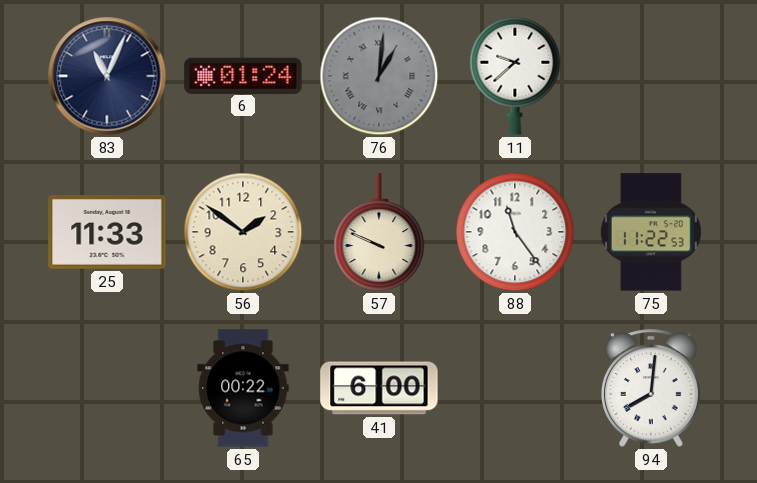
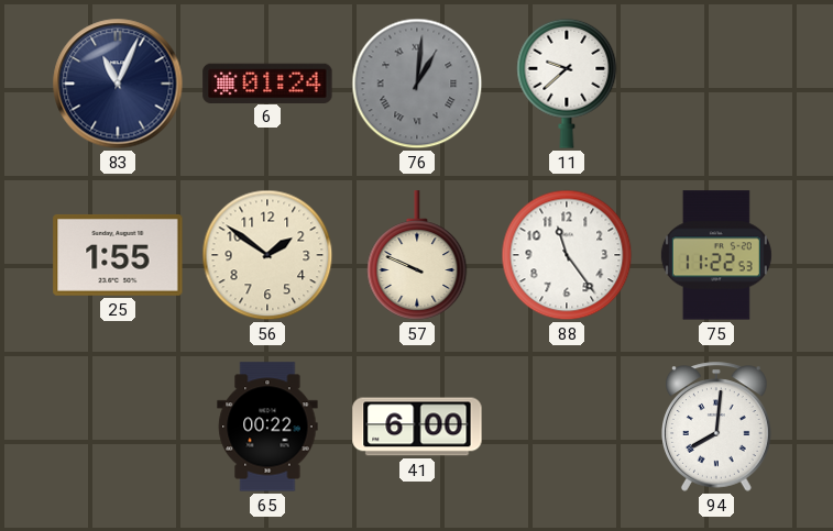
25: 11:33 -> 1:55 (118, 255)
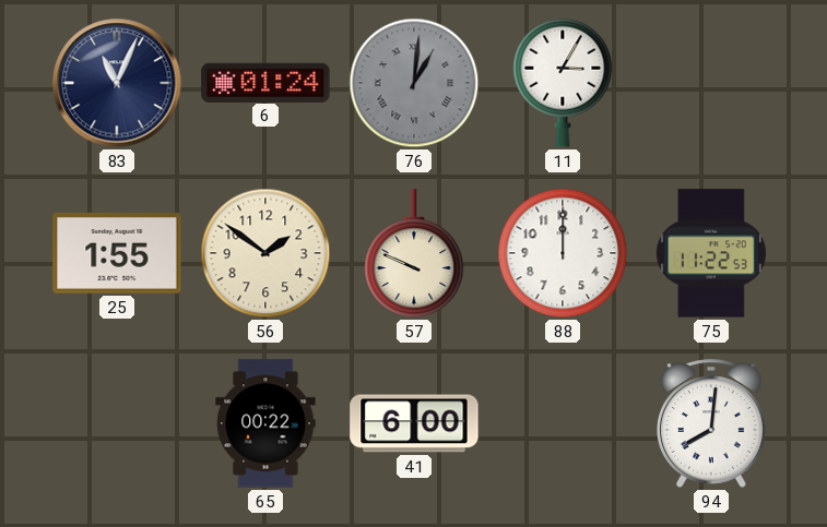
11: 9:38 -> 3:05 (563, 83)
88: 11:24 -> 12:00 (563, 253)
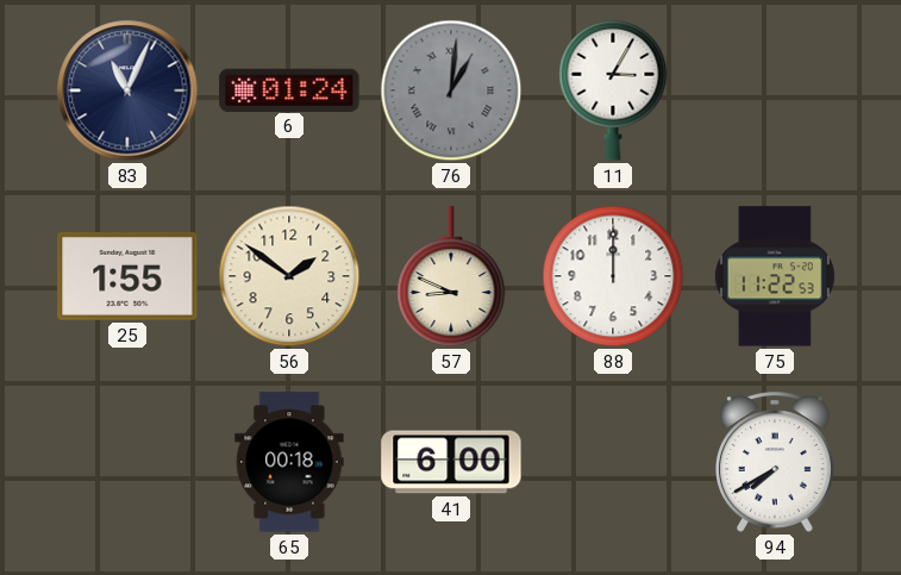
57: 9:49 -> 8:49 (451, 276)
65: 00:22 -> 00:18 (289, 462)
94: 8:01 -> 7:40 (776, 462)
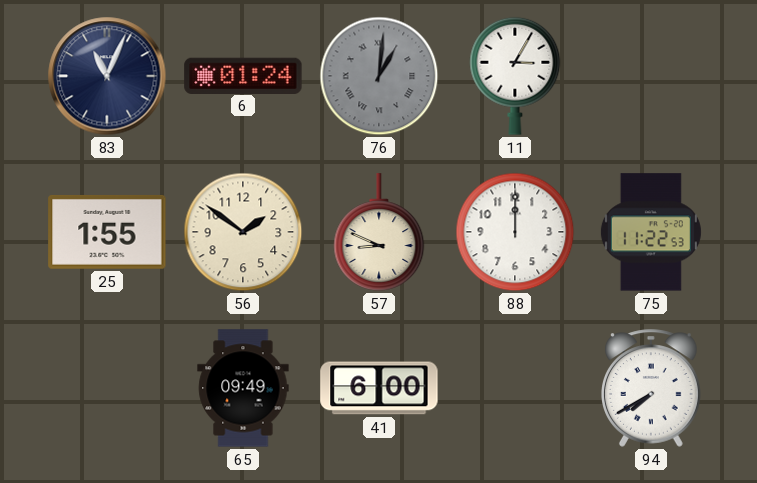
65: 00:18 -> 09:49 (243, 388)
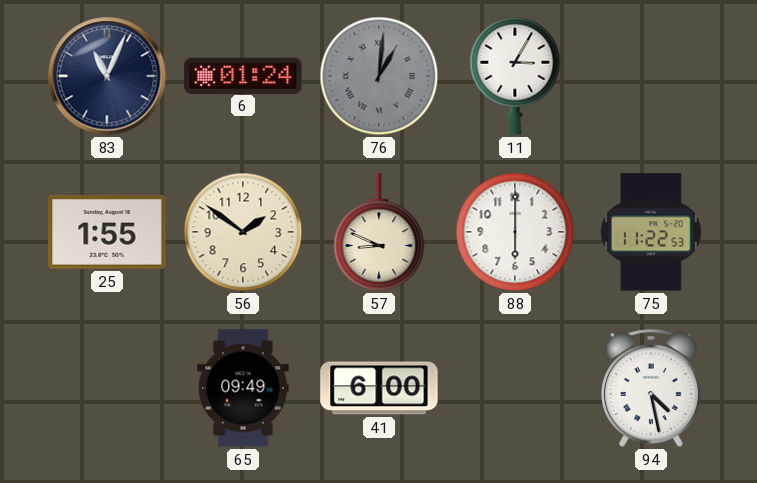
88: 12:00 -> 6:00 (515, 232)
94: 7:40 -> 4:28 (652, 388)
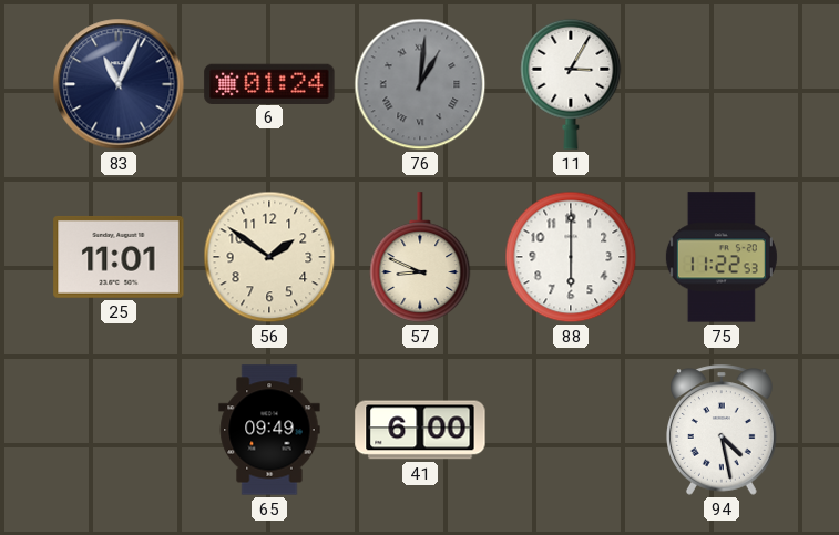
25: 1:55 -> 11:01 (119, 257)
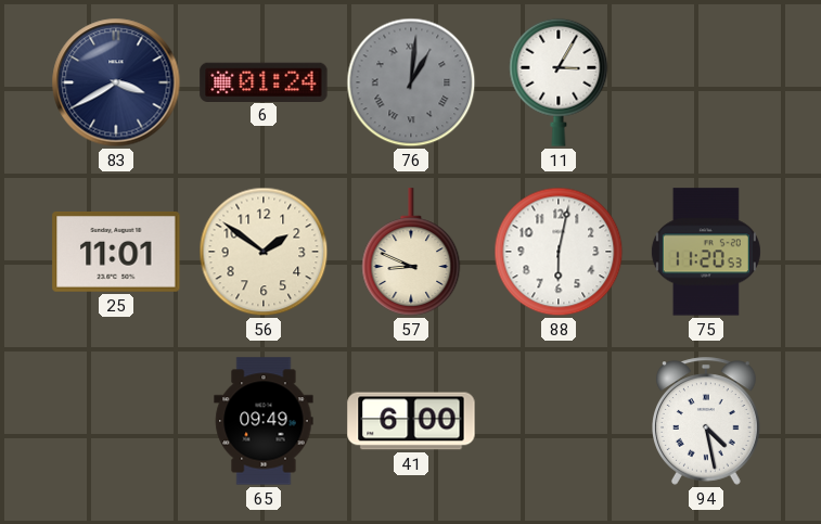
83: 11:04 -> 3:40 (116, 82)
88: 6:00 -> 6:02 (559, 252)
75: 11:22 -> 11:20 (706, 252)
